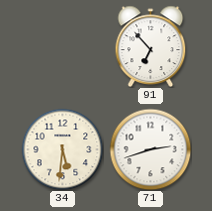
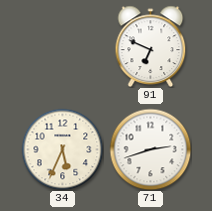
91: 6:53 -> 6:49 (151, 46)
34: 5:31 -> 5:34 (62, 149)
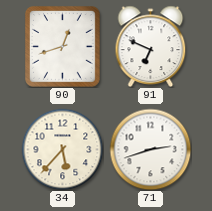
90: none -> 12:42 (63, 47)
34: 5:34 -> 5:37 (62, 149)
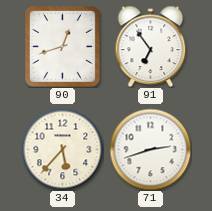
91: 6:49 -> 6:54 (151, 46)
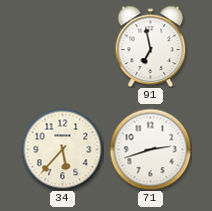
90: 12:42 -> none (63, 47)
91: 6:54 -> 6:58 (151, 46)
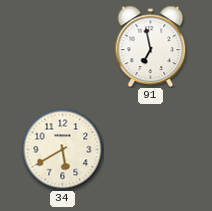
34: 5:37 -> 5:40 (62, 149)
71: 2:42 -> none (150, 149)
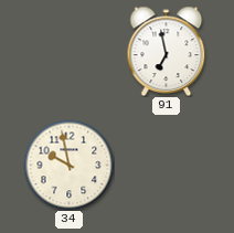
34: 5:40 -> 9:58 (68, 165)
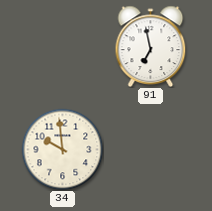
34: 9:58 -> 9:59 (62, 149)
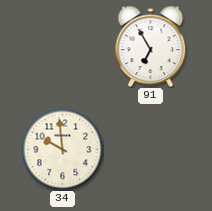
91: 6:58 -> 6:55 (151, 46)
